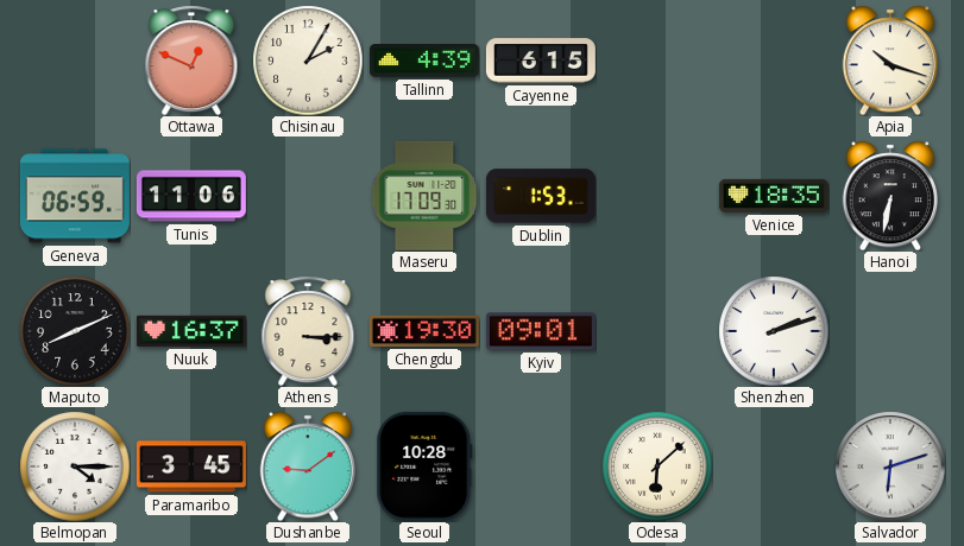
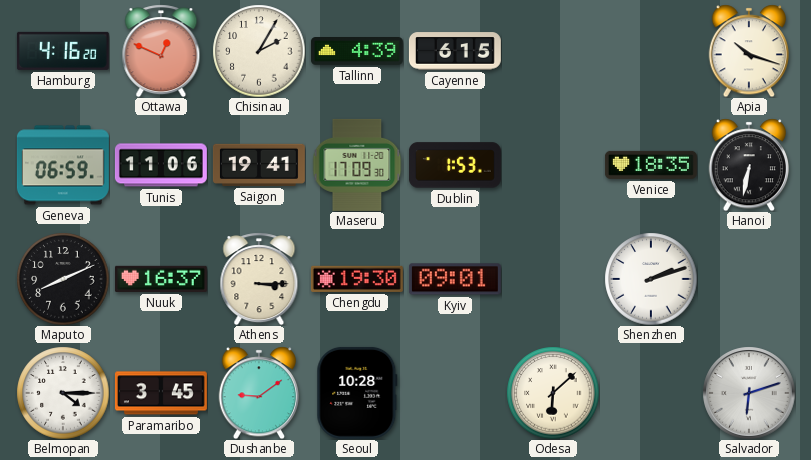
Hamburg: none -> 4:16 (63, 51)
Saigon: none -> 19:41 (259, 165)
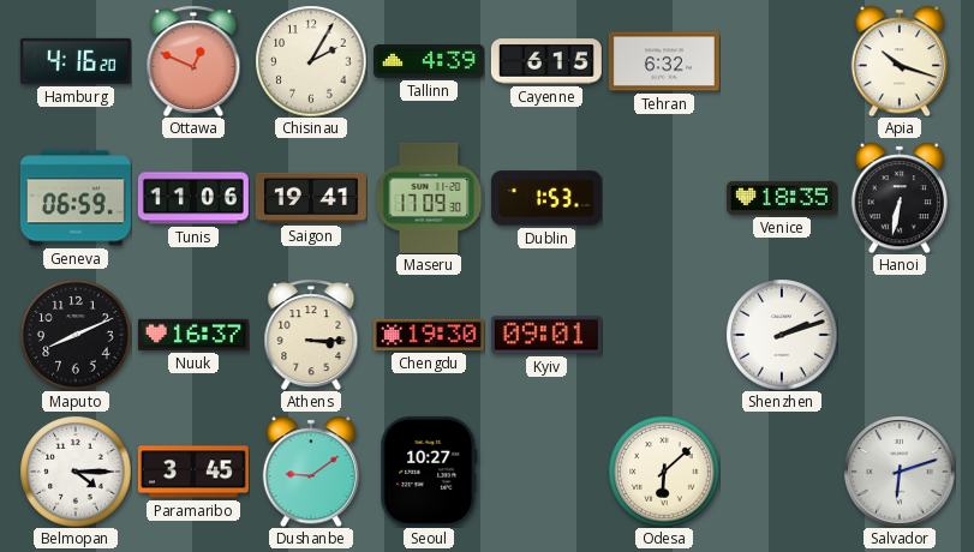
Tehran: none -> 6:32 (664, 61)
Seoul: 10:28 -> 10:27 (429, 472)
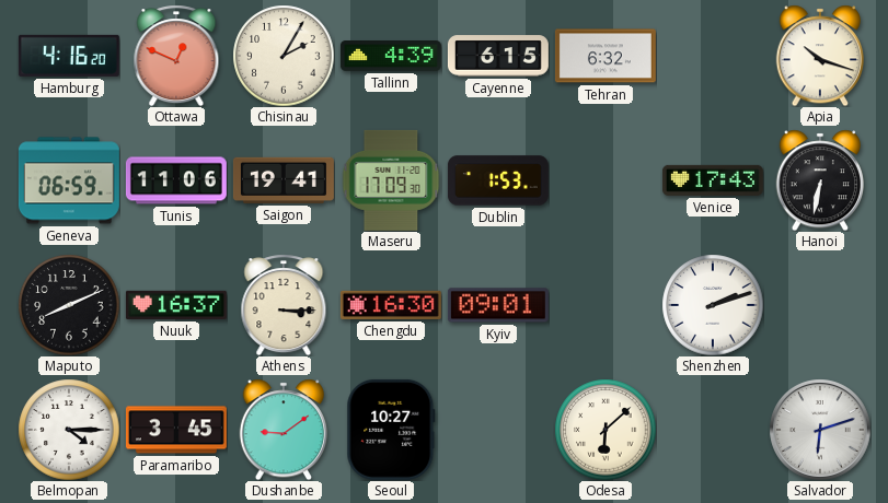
Venice: 18:35 -> 17:43 (713, 180)
Chengdu: 19:30 -> 16:30 (391, 305)
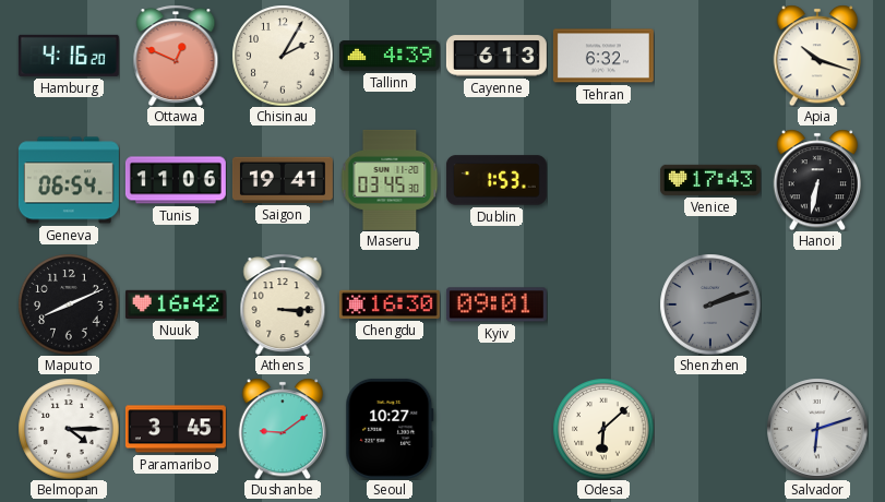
Cayenne: 6:15 -> 6:13 (497, 56)
Geneva: 06:59 -> 06:54 (69, 180)
Maseru: 17:09 -> 03:45 (390, 180)
Nuuk: 16:37 -> 16:42 (176, 304)
Shenzhen dial: white -> grey (710, 304)
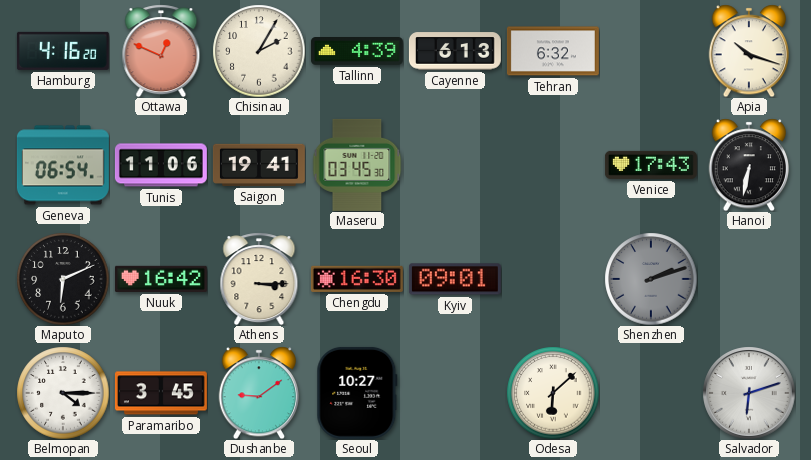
Dublin: 1:53 -> none (497, 180)
Maputo: 8:11 -> 6:11 (63, 279)
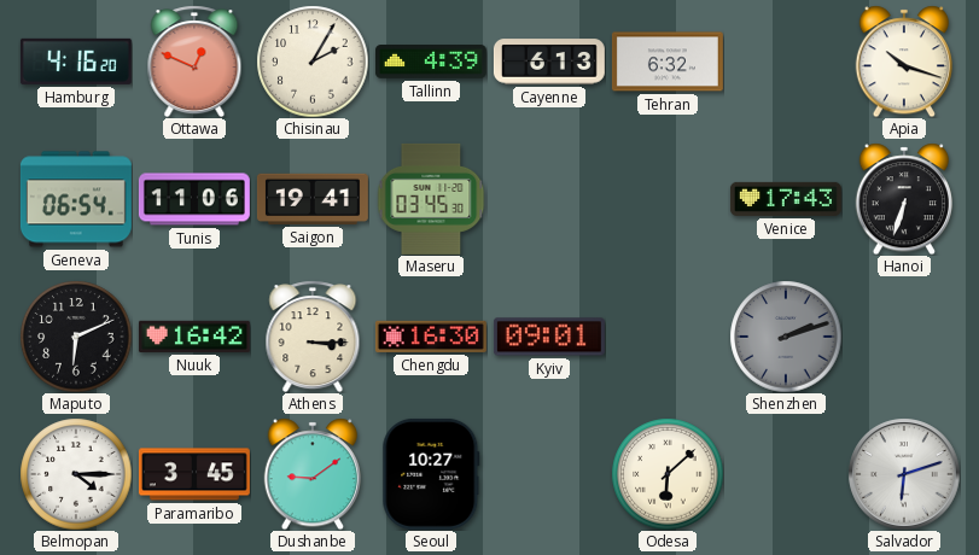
Hanoi: 6:32 -> 6:33 (903, 199)
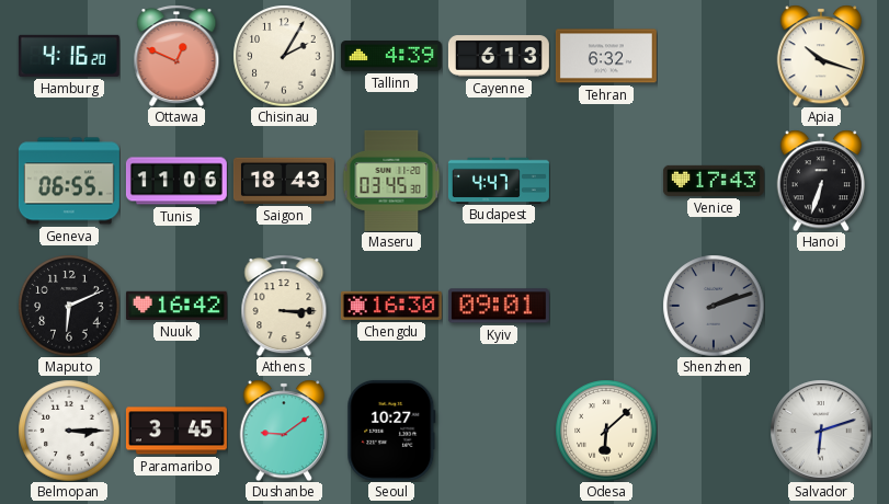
Geneva: 06:54 -> 06:55 (69, 181)
Saigon: 19:41 -> 18:43 (284, 181)
Budapest: none -> 4:47 (499, 180)
Belmopan: 4:15 -> 3:15 (69, 431)
